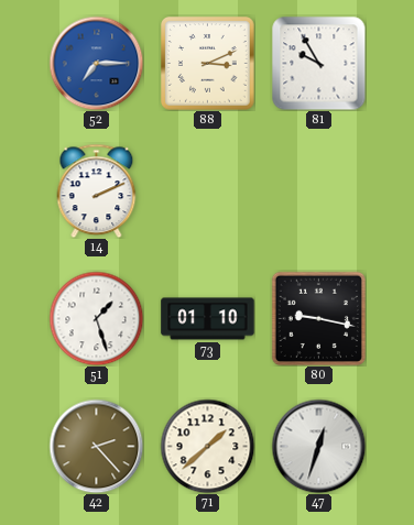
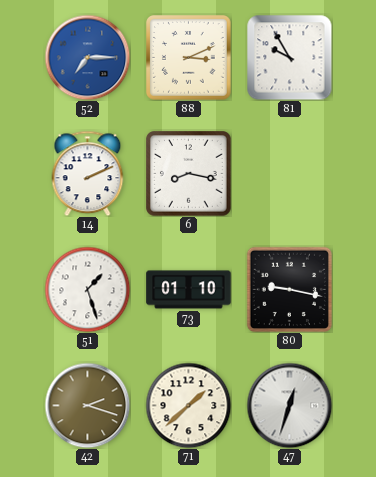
6: none -> 8:17 (189, 174)
42: 2:23 -> 2:18 (87, 405)
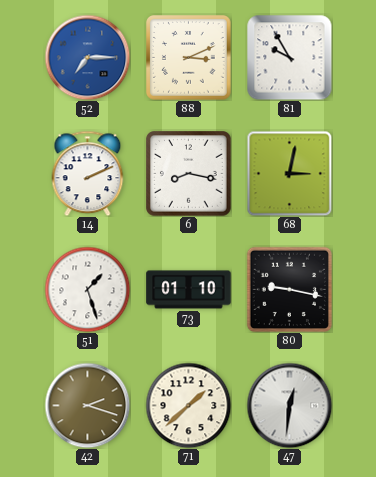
68: none -> 3:02 (289, 173)
47: 12:33 -> 12:31 (289, 405)
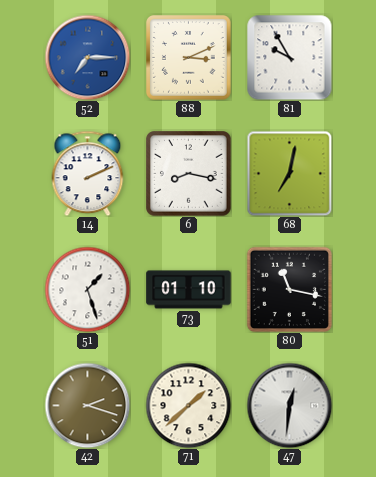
68: 3:02 -> 7:02 (289, 173)
80: 9:17 -> 11:17 (289, 289)
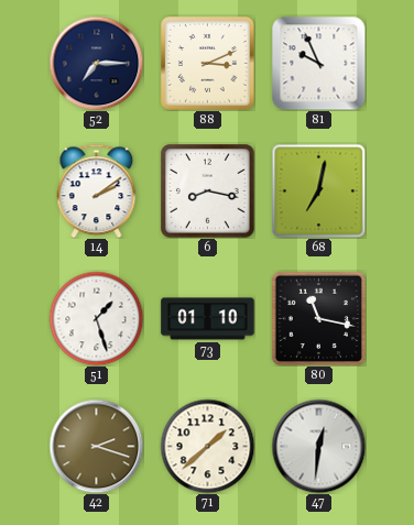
52 dial: blue -> navy (96, 63)
81: 9:55 -> 9:56 (318, 63)
14: 2:11 -> 2:09 (97, 190)
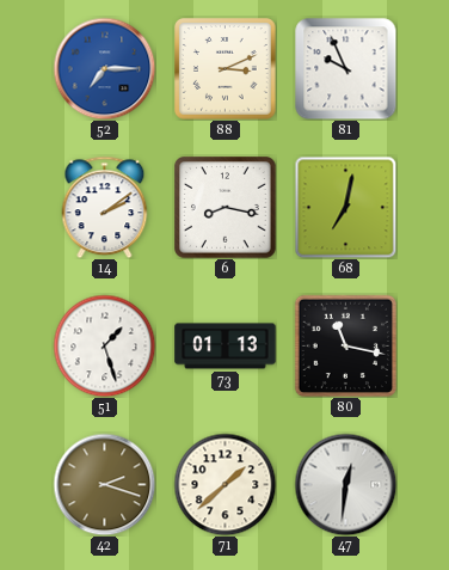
52 dial: navy -> blue (104, 68)
73: 01:10 -> 01:13 (226, 347)
